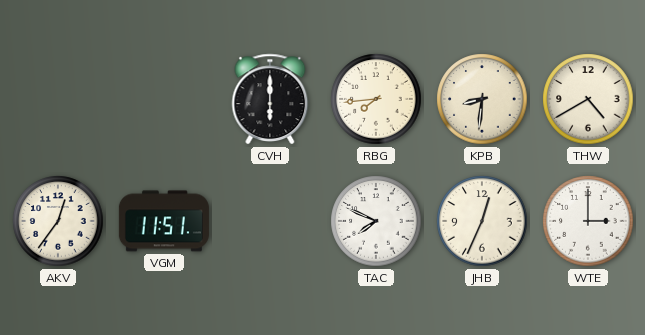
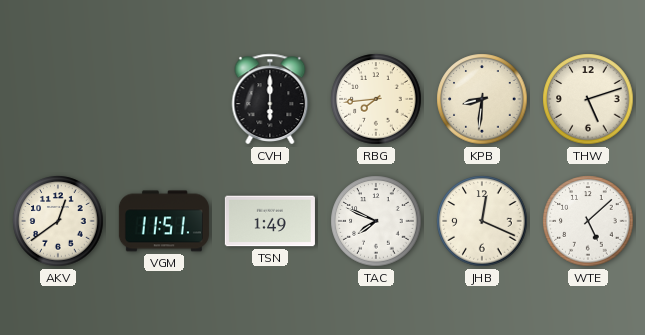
THW: 4:40 -> 5:12 (588, 99)
AKV: 12:36 -> 12:39 (58, 221)
TSN: none -> 1:49 (270, 221)
JHB: 12:34 -> 12:19 (482, 221)
WTE: 3:00 -> 5:08 (588, 221)
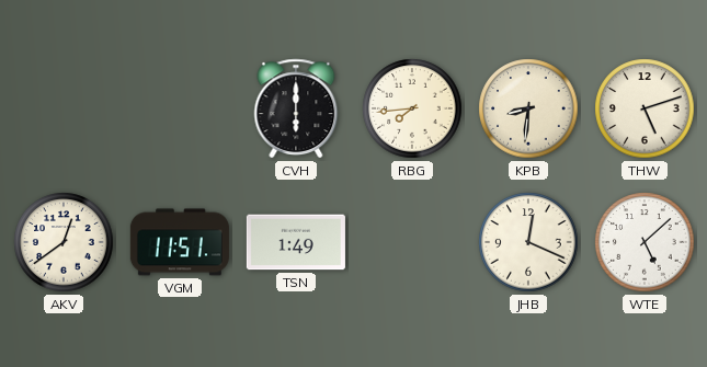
TAC: 7:49 -> none (376, 221)
